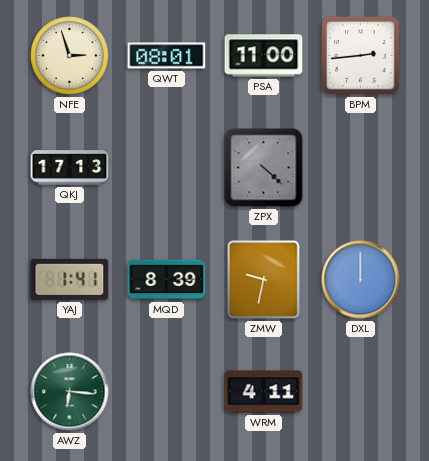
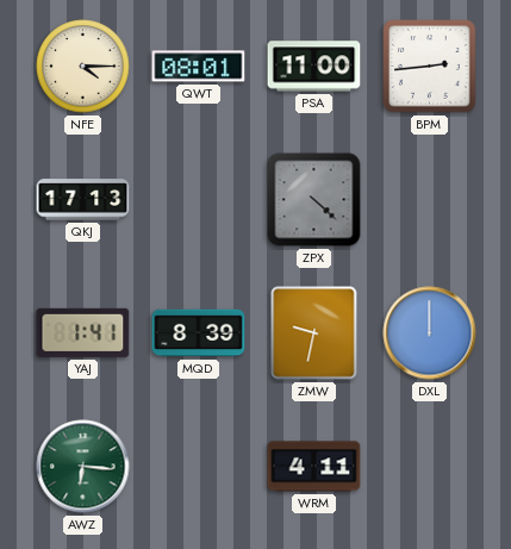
NFE: 2:57 -> 4:15 (83, 67)
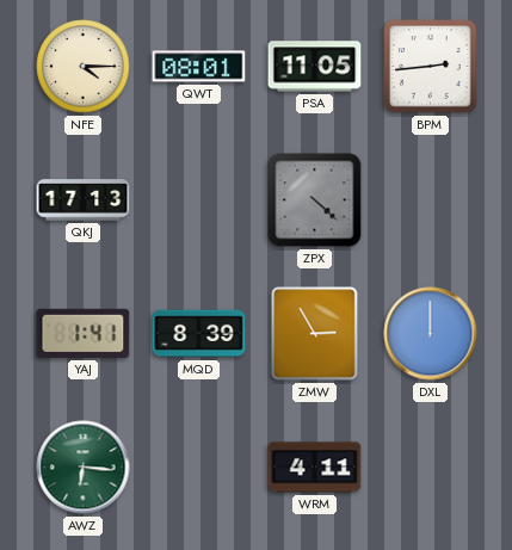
PSA: 11:00 -> 11:05 (315, 67)
ZMW: 9:32 -> 2:55 (315, 334)
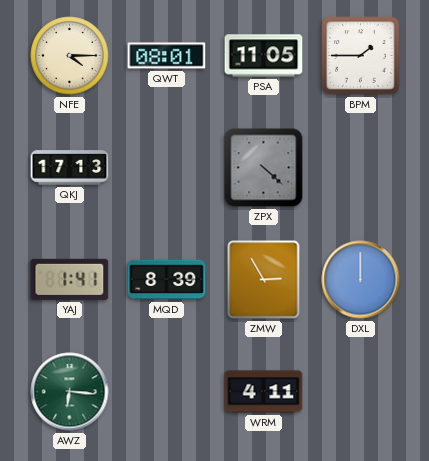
BPM: 2:44 -> 1:45 (361, 56)
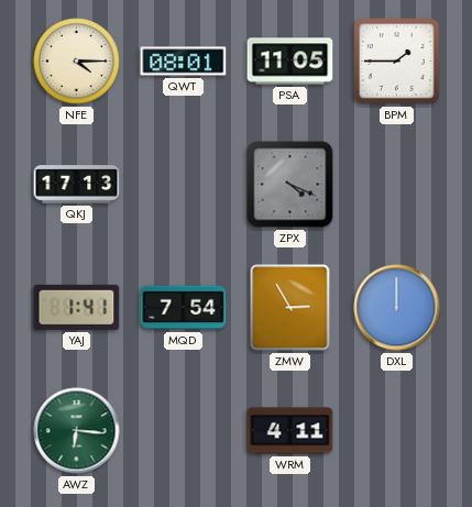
ZPX: 4:22 -> 4:19 (290, 185)
MQD: 8:39 -> 7:54 (184, 308)
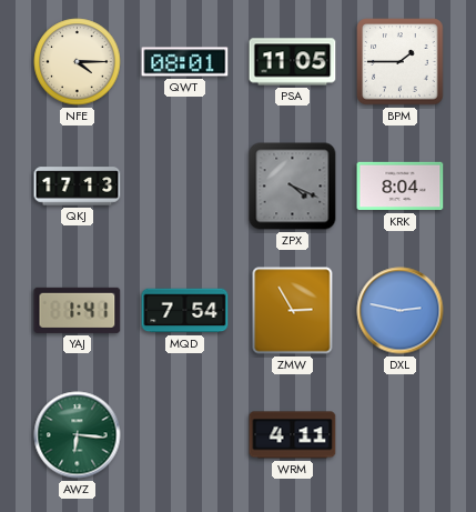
KRK: none -> 8:04 (401, 187)
DXL: 12:00 -> 2:47 (401, 311)
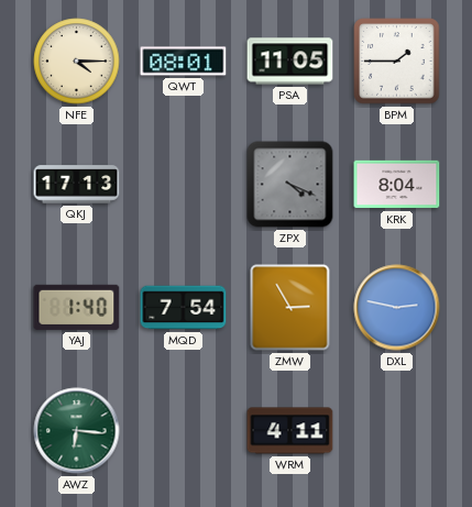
YAJ: 1:41 -> 1:40 (77, 307)
